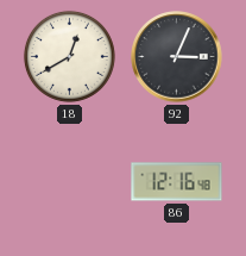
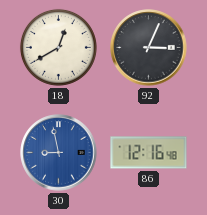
30: none -> 8:58 (59, 153)
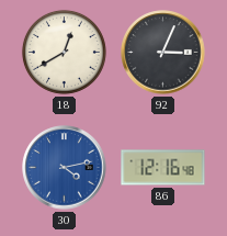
30: 8:58 -> 4:13 (65, 168)
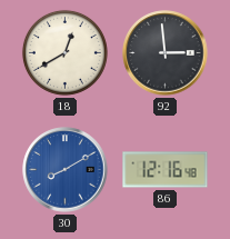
92: 3:04 -> 2:59 (166, 53)
30: 4:13 -> 8:10 (66, 170)
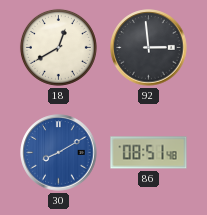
86: 12:16 -> 08:51 (149, 153)
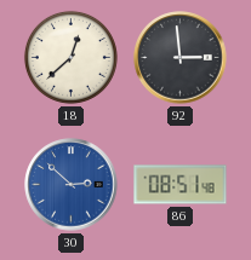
18: 12:40 -> 12:38 (70, 57)
30: 8:10 -> 2:52 (72, 185)
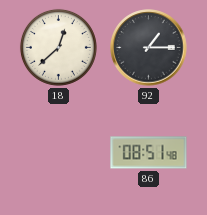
92: 2:59 -> 1:15 (149, 48)
30: 2:52 -> none (72, 185)
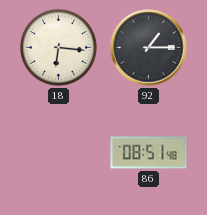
18: 12:38 -> 6:16 (58, 47)
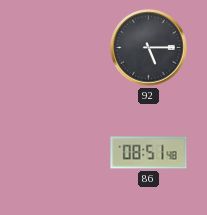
18: 6:16 -> none (58, 47)
92: 1:15 -> 5:15 (149, 48)
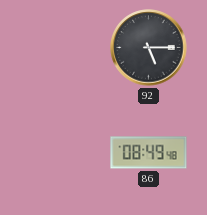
86: 08:51 -> 08:49 (149, 153)
